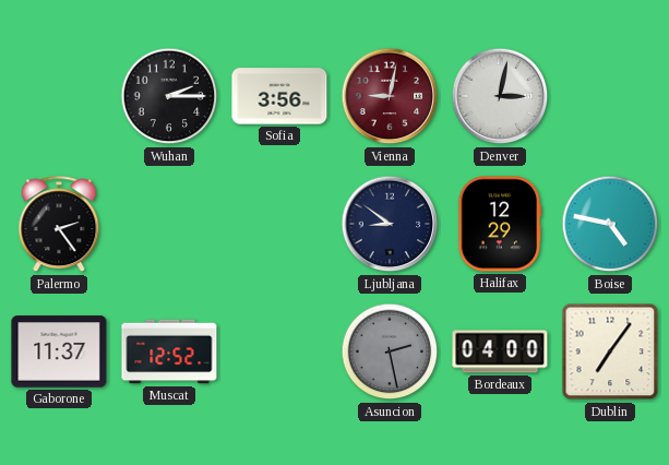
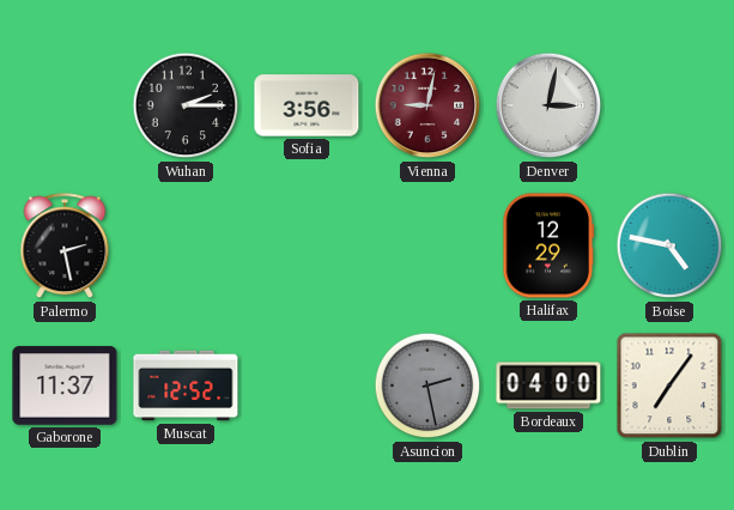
Palermo: 2:24 -> 2:28 (65, 247)
Ljubljana: 8:51 -> none (390, 224)
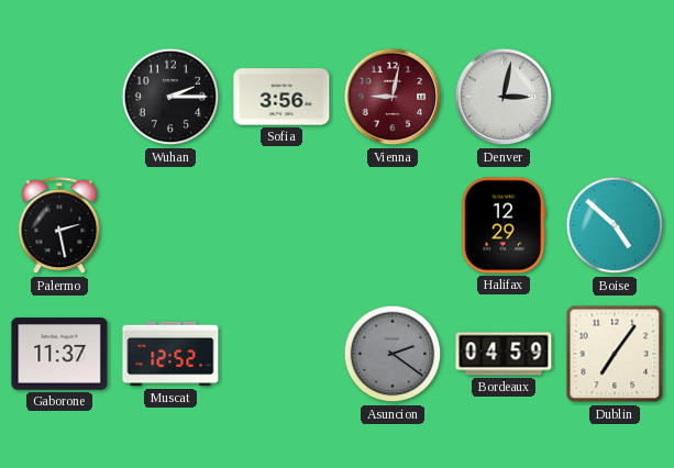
Boise: 4:47 -> 4:52 (615, 225)
Asuncion: 2:28 -> 2:21 (393, 354)
Bordeaux: 04:00 -> 04:59 (504, 354)
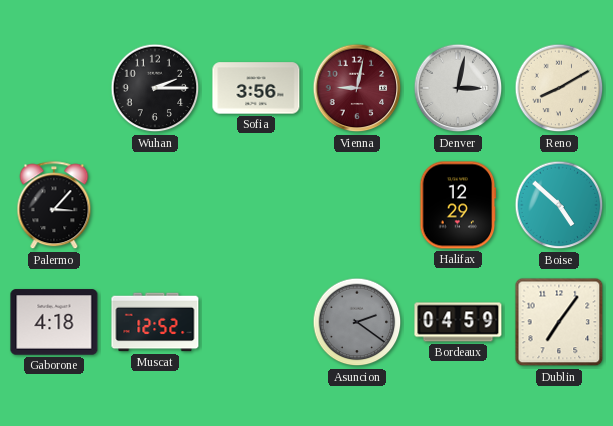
Reno: none -> 8:10 (559, 88)
Palermo: 2:28 -> 3:07 (54, 206)
Gaborone: 11:37 -> 4:18 (54, 322)
